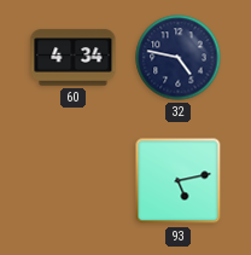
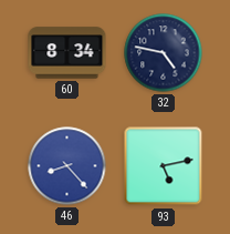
60: 4:34 -> 8:34 (67, 53)
46: none -> 8:23 (67, 166)
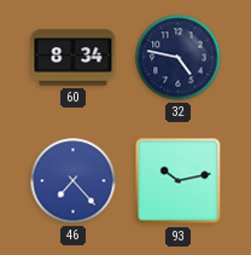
46: 8:23 -> 7:23 (74, 181)
93: 5:13 -> 10:13 (179, 181)
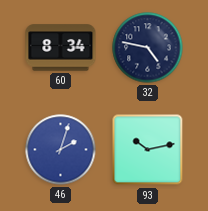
46: 7:23 -> 2:03 (61, 150)
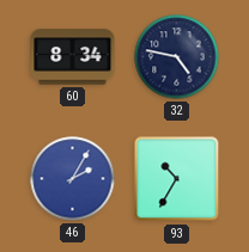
46: 2:03 -> 2:05 (73, 179)
93: 10:13 -> 10:35 (177, 179)
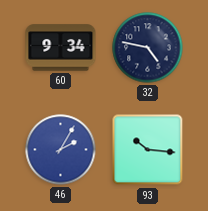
60: 8:34 -> 9:34 (61, 48)
93: 10:35 -> 10:16 (148, 150)
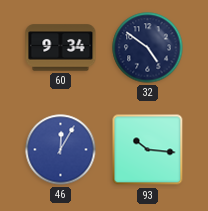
32: 4:47 -> 4:51 (148, 48)
46: 2:05 -> 12:05 (61, 150)
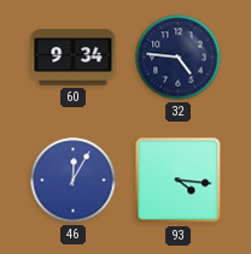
32: 4:51 -> 4:46 (179, 58)
93: 10:16 -> 4:16 (179, 181)
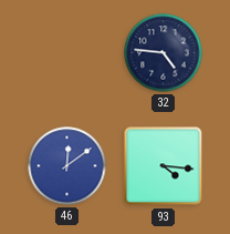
60: 9:34 -> none (74, 58)
46: 12:05 -> 12:09 (67, 166)
